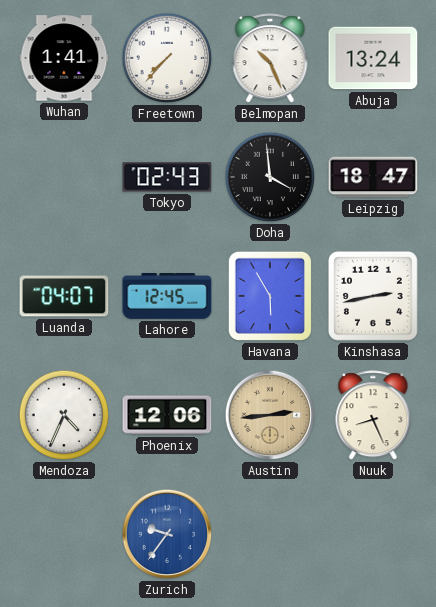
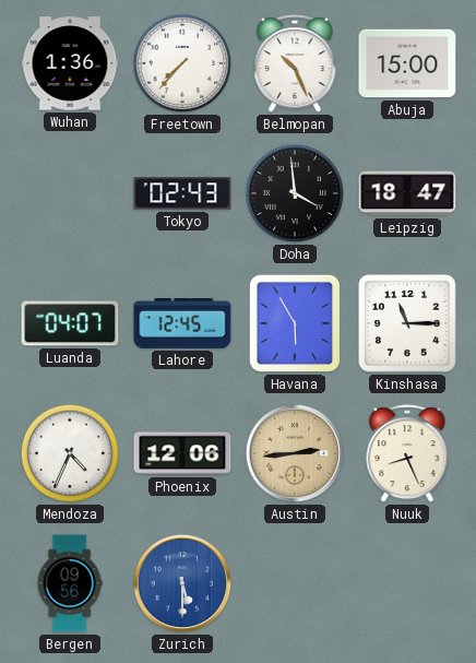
Wuhan: 1:41 -> 1:36 (70, 63)
Abuja: 13:24 -> 15:00 (407, 63)
Kinshasa: 2:43 -> 11:15 (407, 323)
Bergen: none -> 09:56 (70, 583)
Zurich: 9:36 -> 5:30 (182, 583)
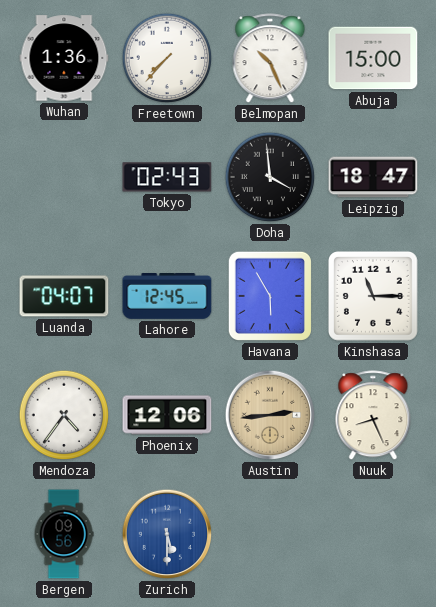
Mendoza: 4:34 -> 4:36 (64, 415)
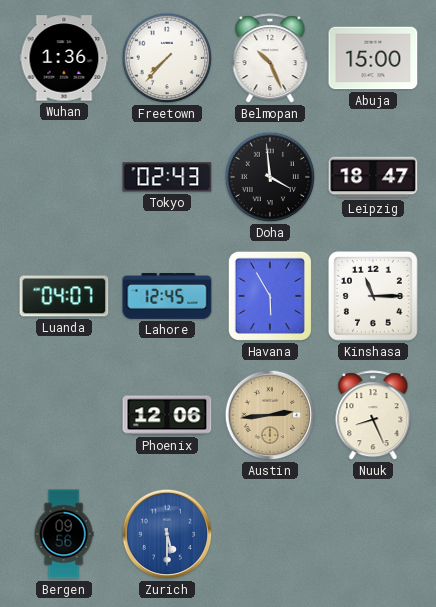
Mendoza: 4:36 -> none (64, 415)
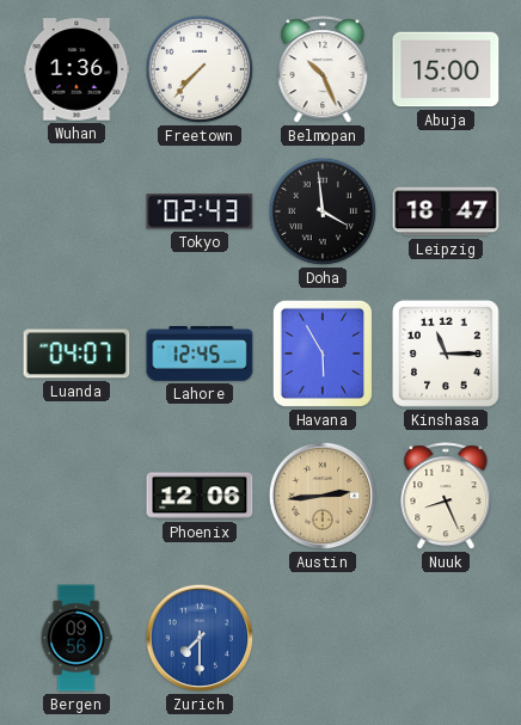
Zurich: 5:30 -> 7:30 (200, 638)
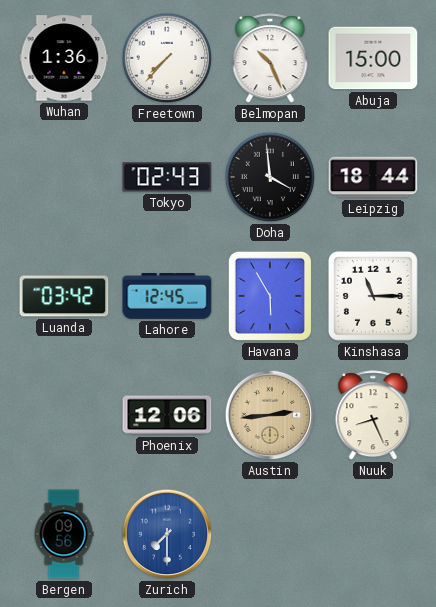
Leipzig: 18:47 -> 18:44 (373, 177)
Luanda: 04:07 -> 03:42 (64, 296)
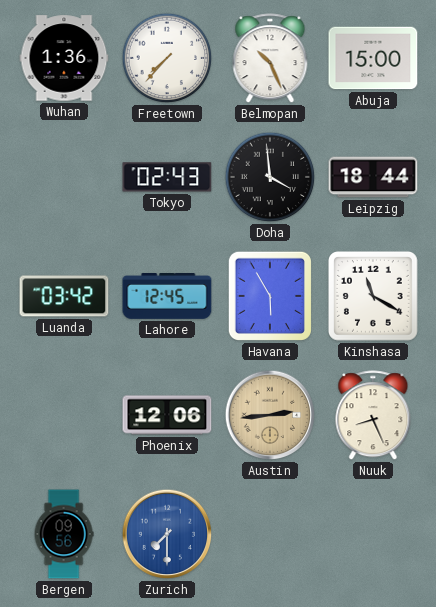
Kinshasa: 11:15 -> 11:20 (373, 296)
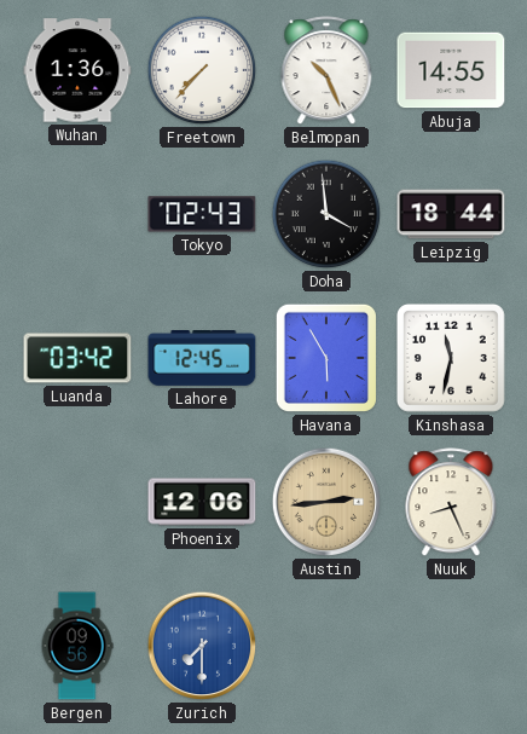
Abuja: 15:00 -> 14:55 (451, 70)
Kinshasa: 11:20 -> 11:32 (451, 358)
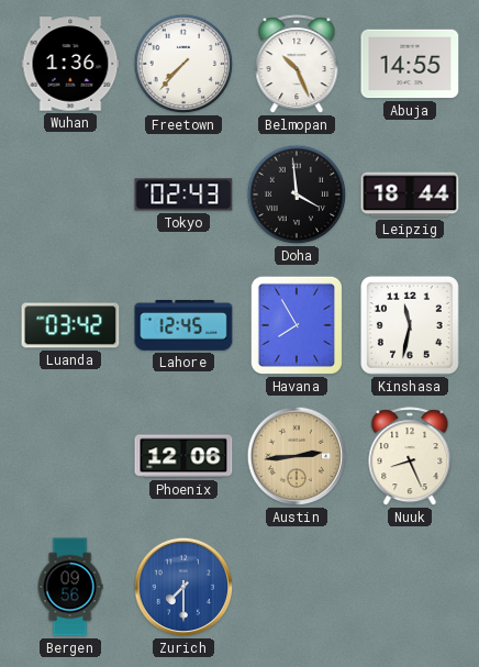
Havana: 5:55 -> 7:55 (297, 325)
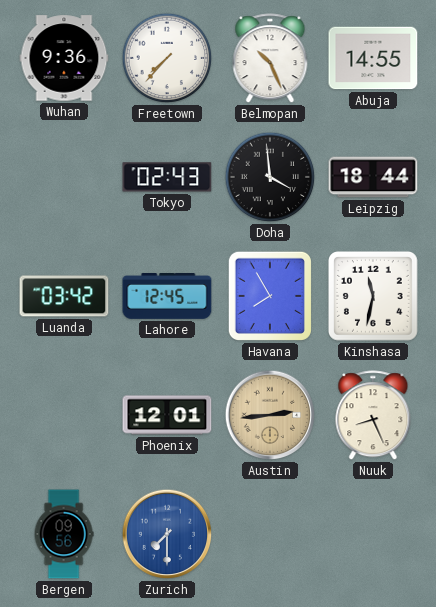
Wuhan: 1:36 -> 9:36 (64, 58)
Phoenix: 12:06 -> 12:01 (167, 415)
